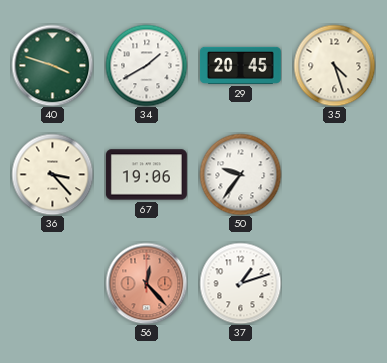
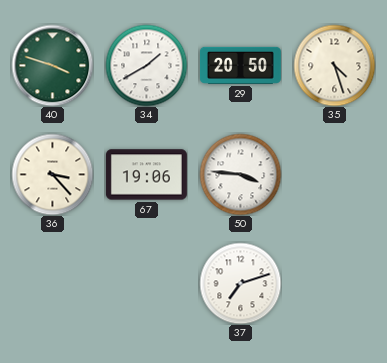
29: 20:45 -> 20:50 (240, 65)
50: 9:36 -> 3:46 (240, 174)
56: 12:23 -> none (146, 283)
37: 1:12 -> 7:12 (240, 283)
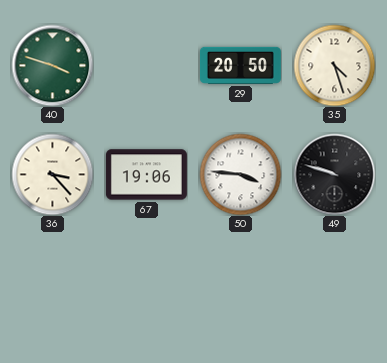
34: 1:40 -> none (146, 65)
49: none -> 9:48 (334, 174)
37: 7:12 -> none (240, 283)
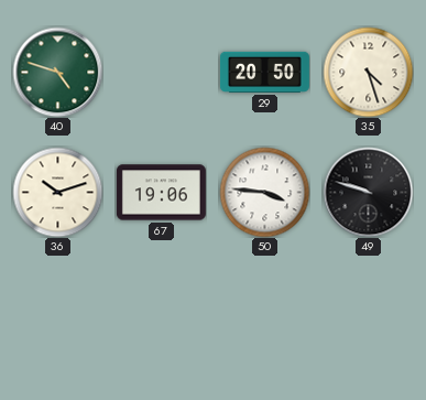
40: 3:48 -> 4:48 (57, 72)
36: 3:23 -> 10:12 (57, 192)
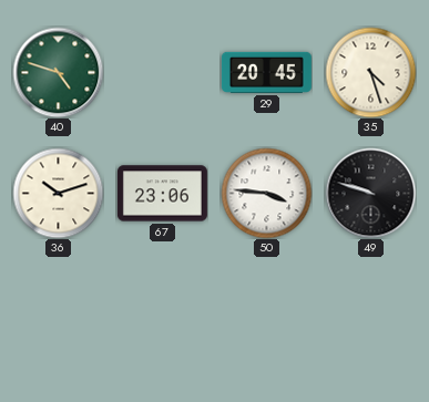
29: 20:50 -> 20:45 (266, 72)
67: 19:06 -> 23:06 (162, 194)
